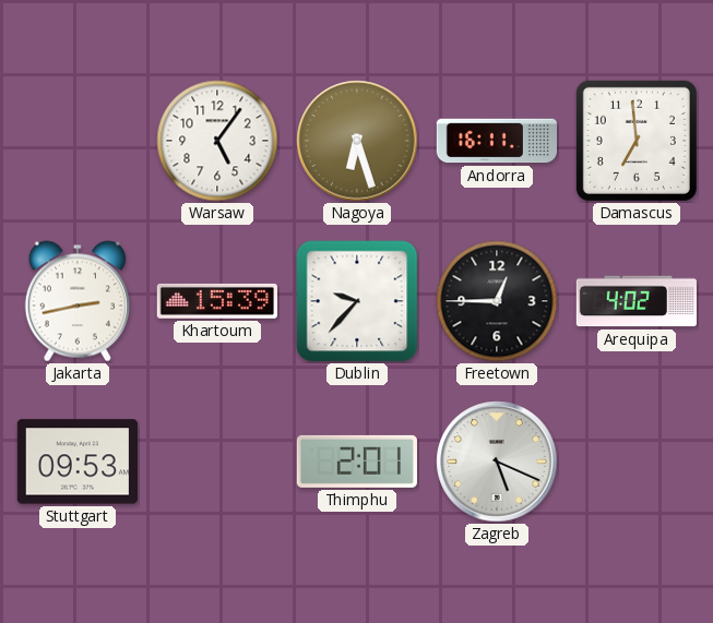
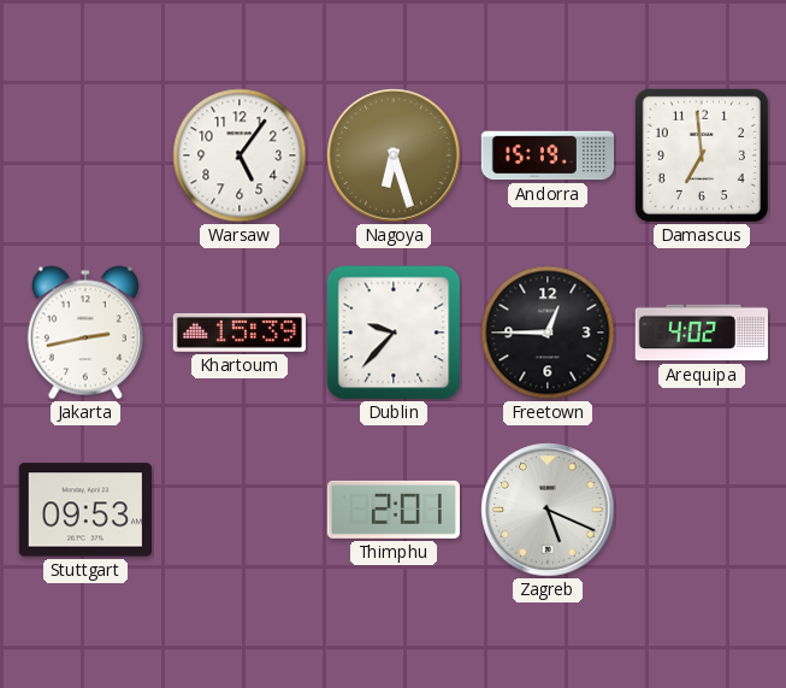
Andorra: 16:11 -> 15:19 (546, 155)
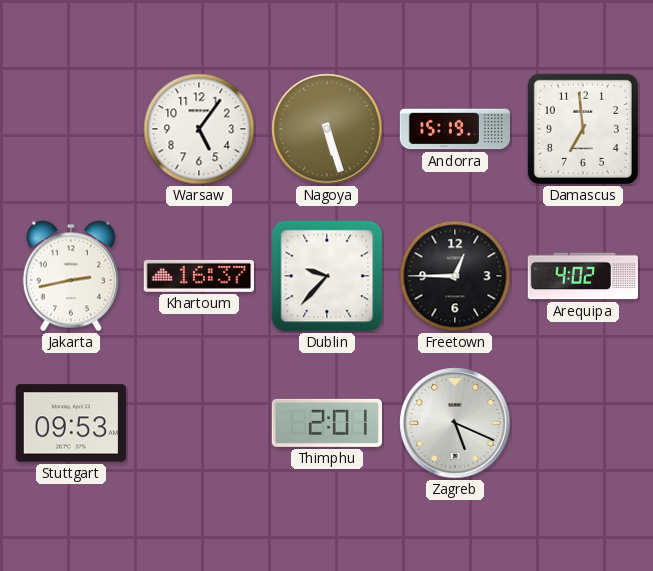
Nagoya: 6:27 -> 5:27 (327, 129)
Khartoum: 15:39 -> 16:37 (199, 276)
